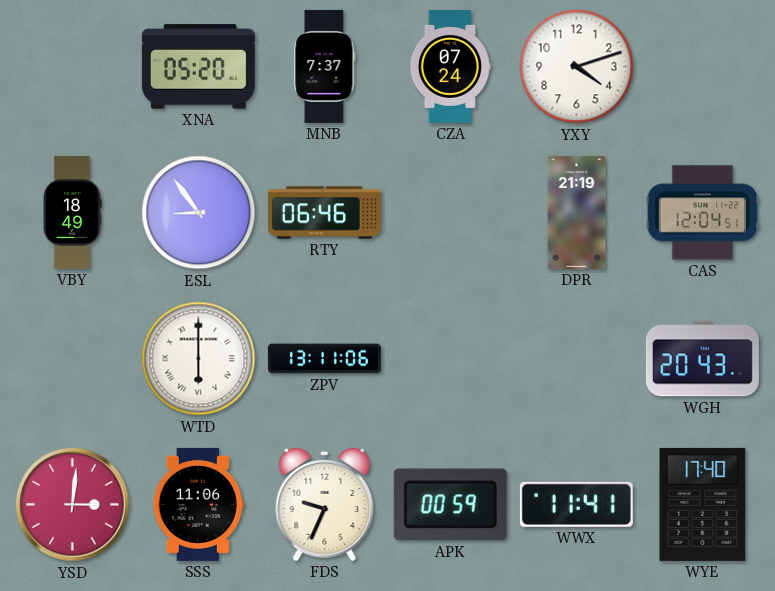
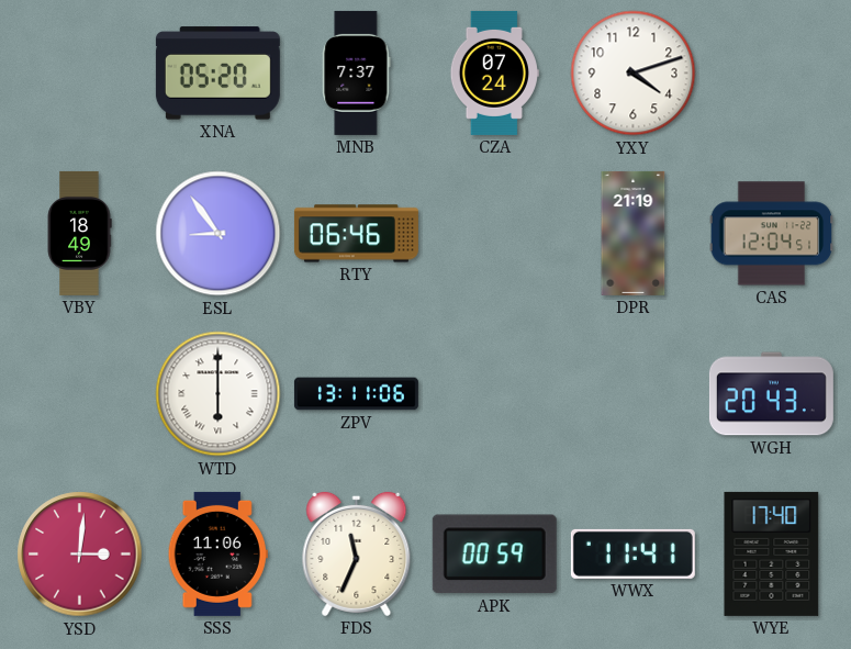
FDS: 9:34 -> 11:34 (357, 553)
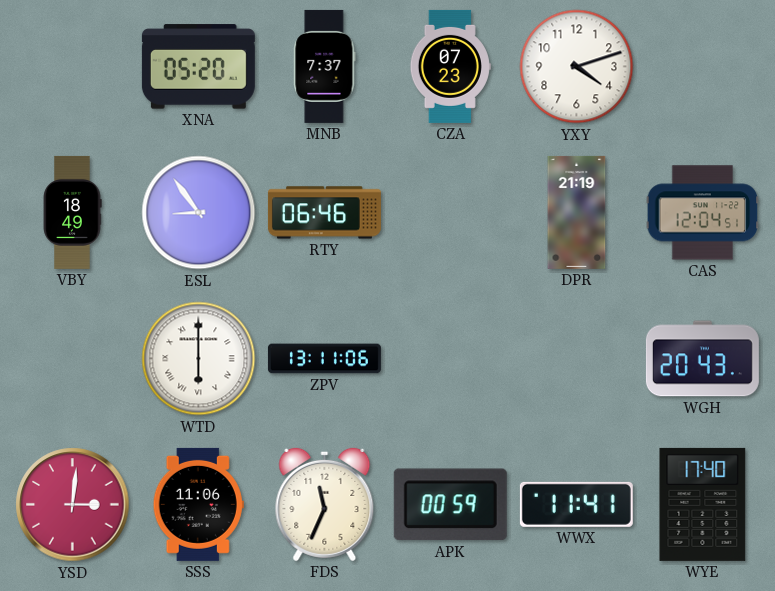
CZA: 07:24 -> 07:23 (450, 66)
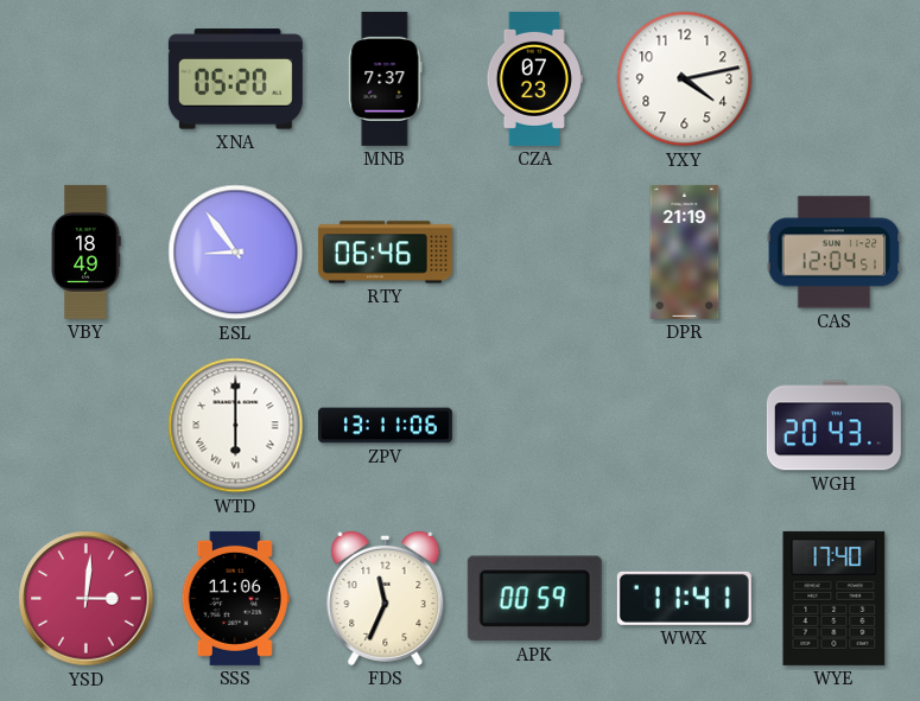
YXY: 4:12 -> 4:13 (685, 79)
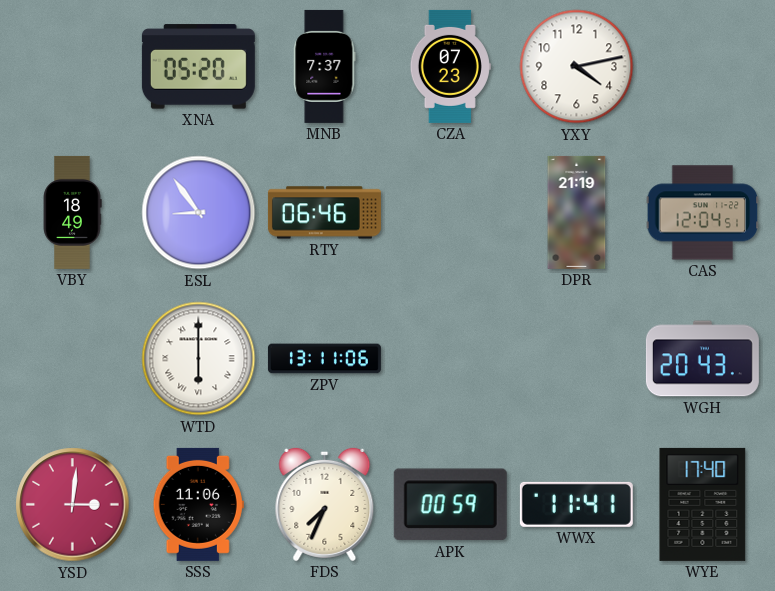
FDS: 11:34 -> 7:34 (325, 504)
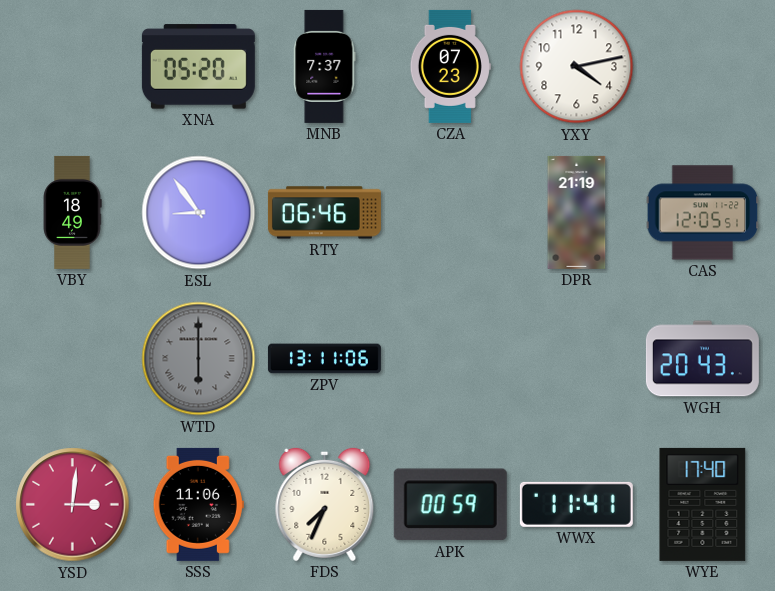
CAS: 12:04 -> 12:05 (703, 213)
WTD dial: white -> grey (199, 359)
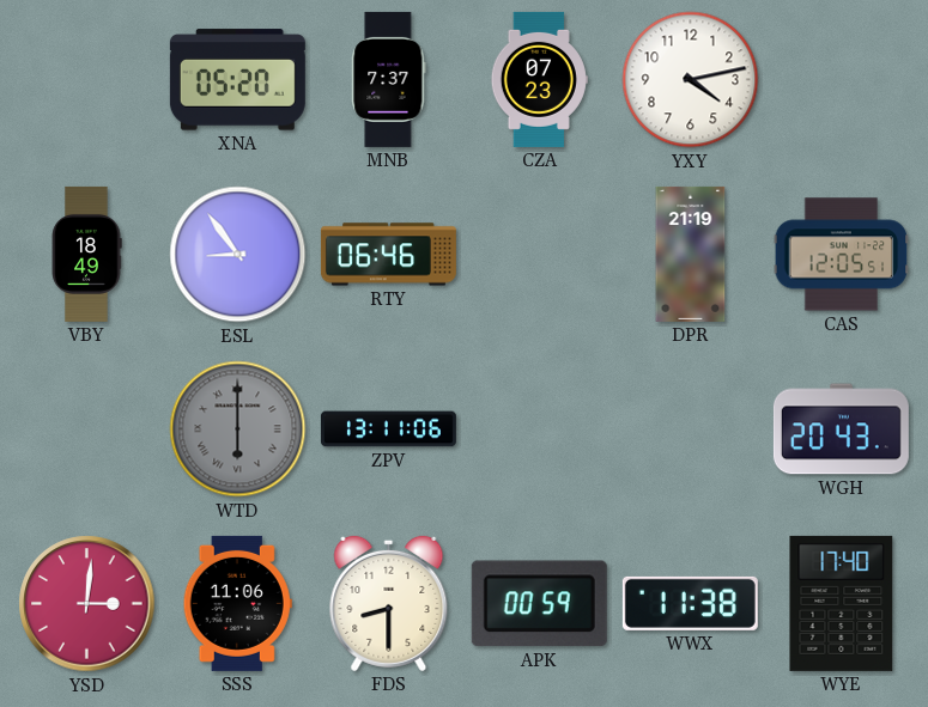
FDS: 7:34 -> 8:30 (389, 603)
WWX: 11:41 -> 11:38 (690, 603)
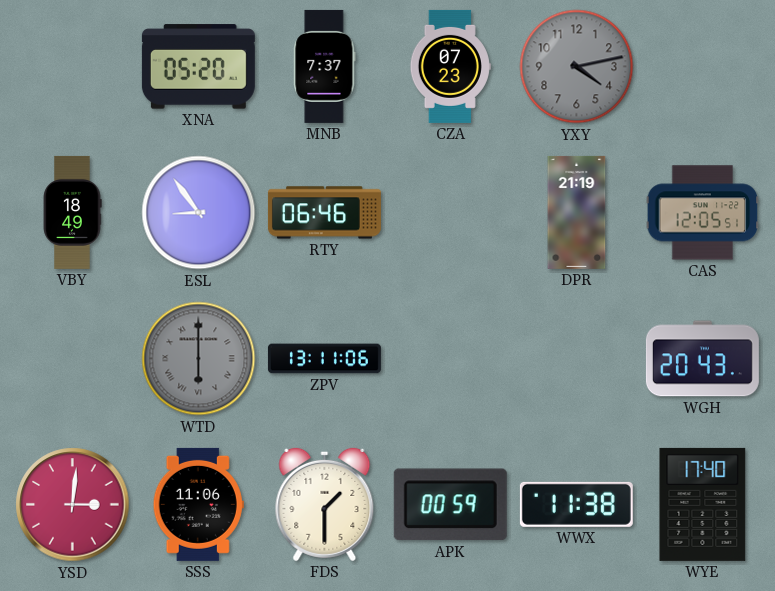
YXY dial: white -> grey (577, 67)
FDS: 8:30 -> 1:30 (325, 504)
